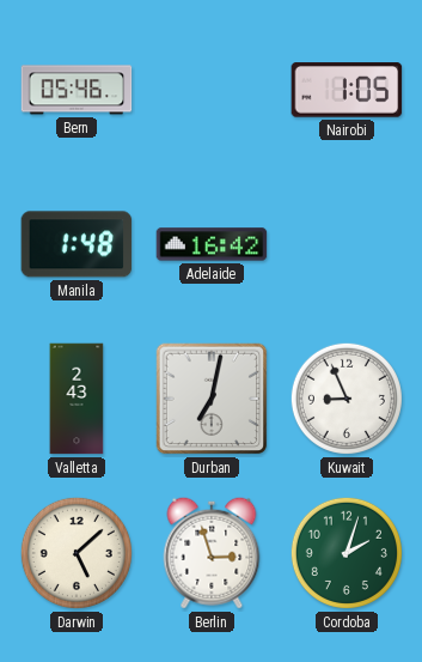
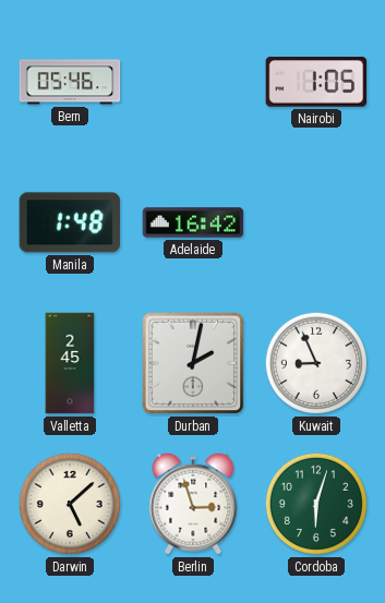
Valletta: 2:43 -> 2:45 (70, 363)
Durban: 7:02 -> 2:02 (193, 363)
Cordoba: 2:03 -> 6:03 (316, 504)
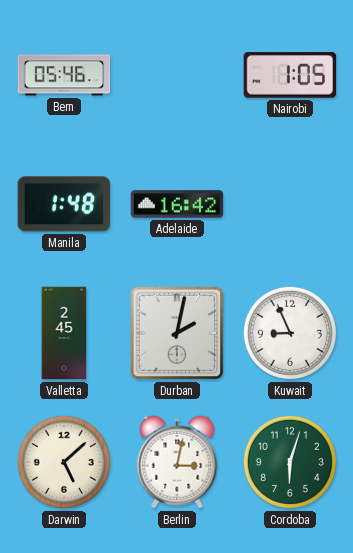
Berlin: 2:57 -> 3:02 (177, 462)
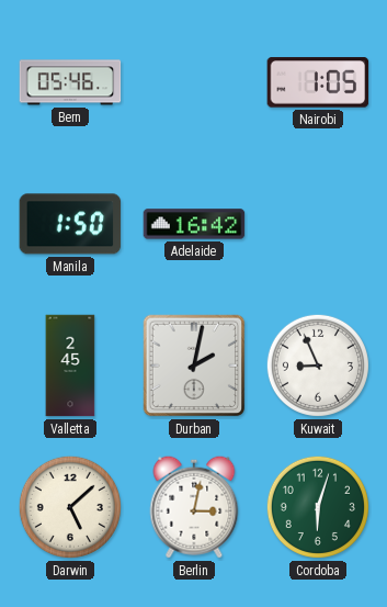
Manila: 1:48 -> 1:50 (70, 224)
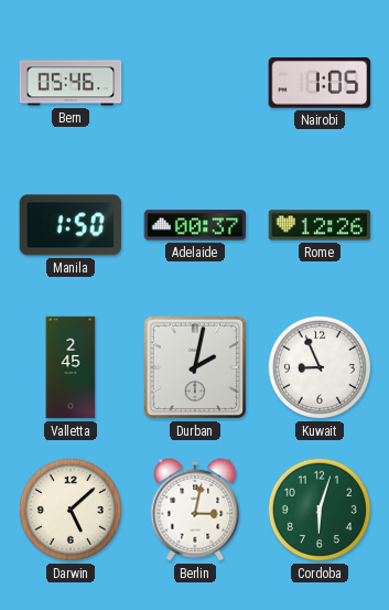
Adelaide: 16:42 -> 00:37 (195, 225)
Rome: none -> 12:26 (320, 225)
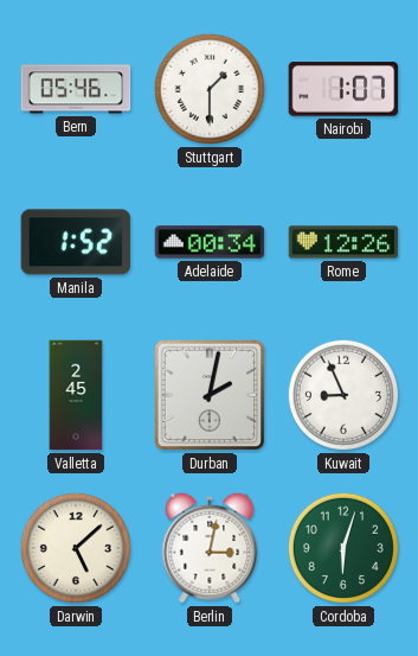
Stuttgart: none -> 1:30 (210, 89)
Nairobi: 1:05 -> 1:07 (343, 89)
Manila: 1:50 -> 1:52 (76, 242)
Adelaide: 00:37 -> 00:34 (210, 242)
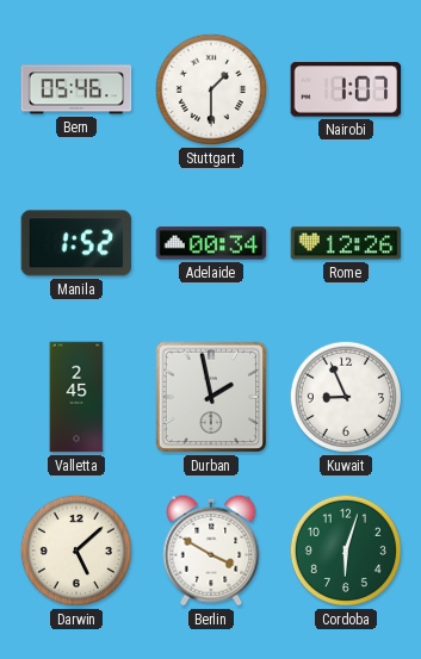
Durban: 2:02 -> 1:58 (211, 397)
Berlin: 3:02 -> 3:50 (211, 551)
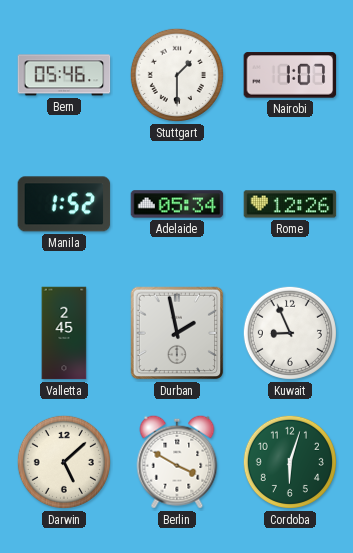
Adelaide: 00:34 -> 05:34 (177, 204)
